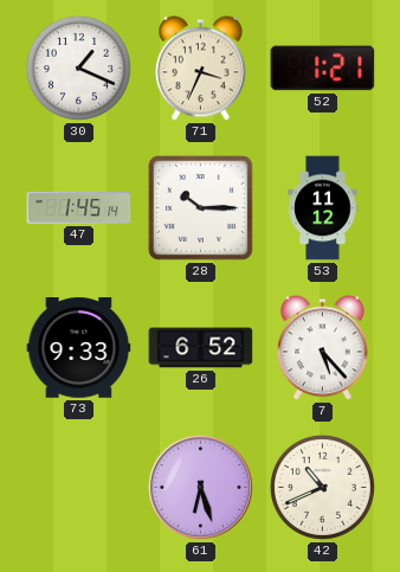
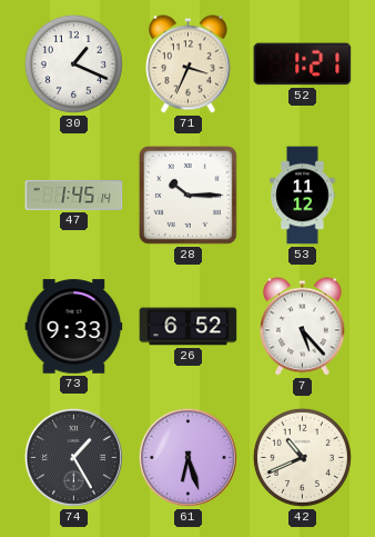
74: none -> 1:25 (73, 457)
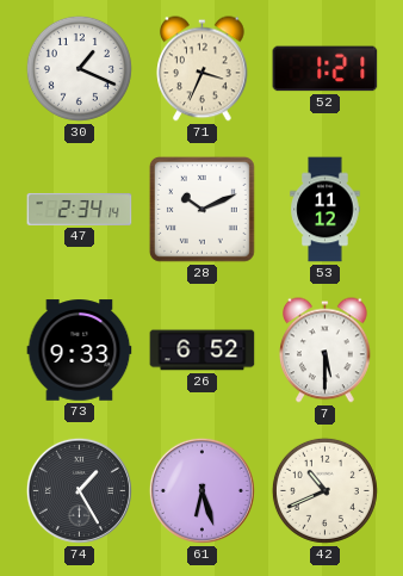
47: 1:45 -> 2:34 (80, 210)
28: 10:15 -> 10:11 (201, 209)
7: 5:23 -> 5:30 (325, 351)
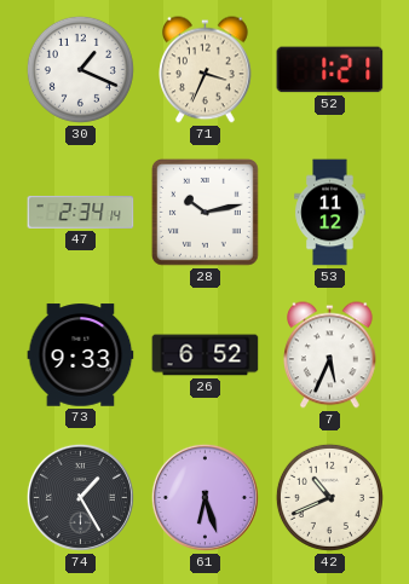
28: 10:11 -> 10:13 (204, 212)
7: 5:30 -> 5:34 (330, 355)
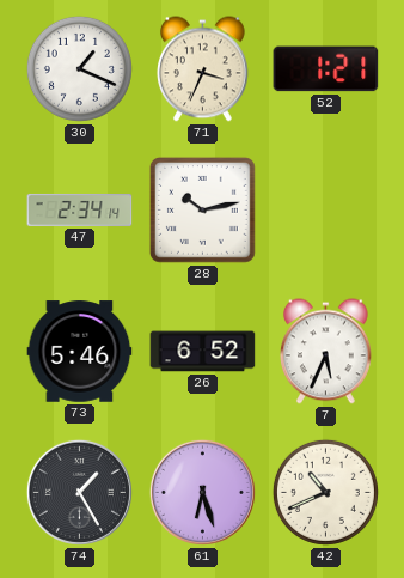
53: 11:12 -> none (330, 213)
73: 9:33 -> 5:46 (80, 352)
